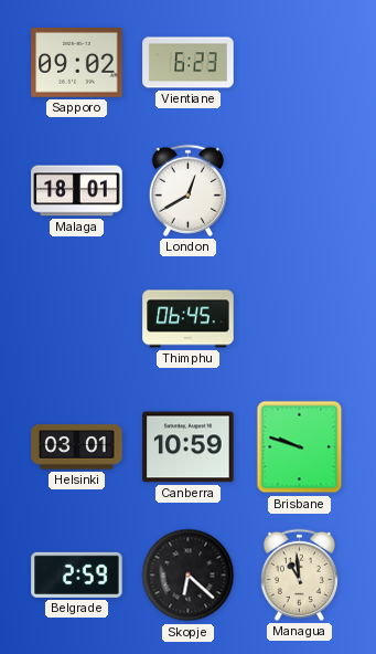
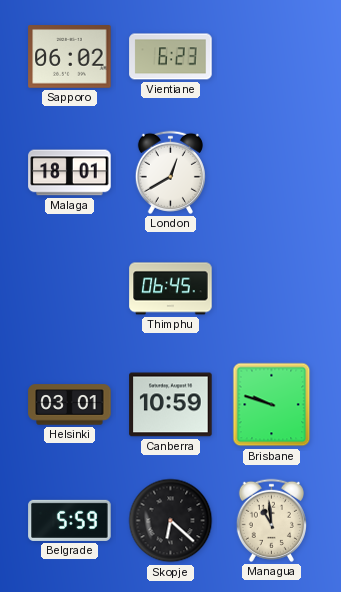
Sapporo: 09:02 -> 06:02 (70, 57)
Belgrade: 2:59 -> 5:59 (70, 520)
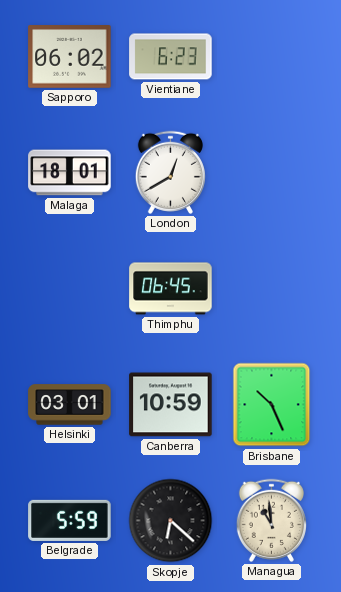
Brisbane: 9:48 -> 10:26 (272, 405)
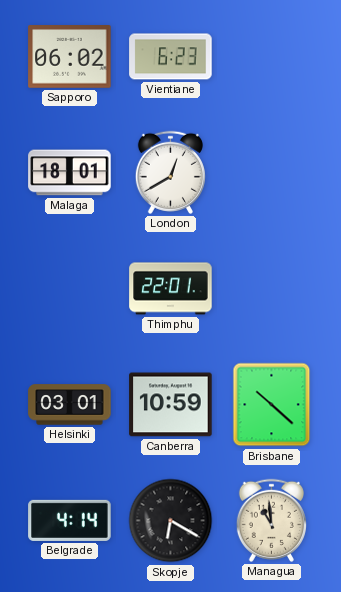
Thimphu: 06:45 -> 22:01 (171, 289)
Brisbane: 10:26 -> 10:22 (272, 405)
Belgrade: 5:59 -> 4:14 (70, 520)
Skopje: 6:22 -> 6:20 (171, 521)
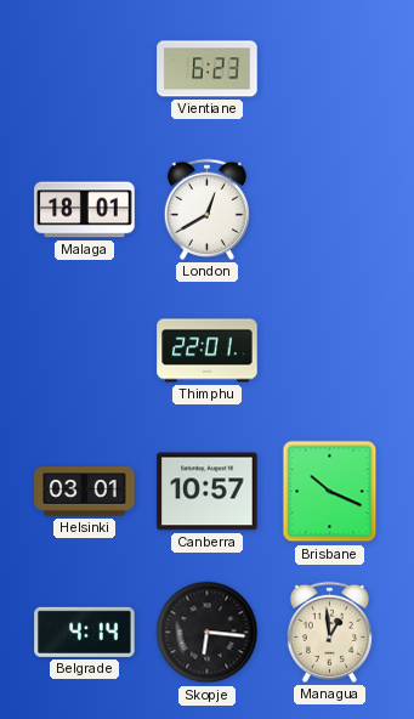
Sapporo: 06:02 -> none (70, 57)
Canberra: 10:59 -> 10:57 (208, 492)
Brisbane: 10:22 -> 10:19 (330, 492)
Skopje: 6:20 -> 6:16 (208, 633)
Managua: 10:59 -> 12:59 (329, 632)
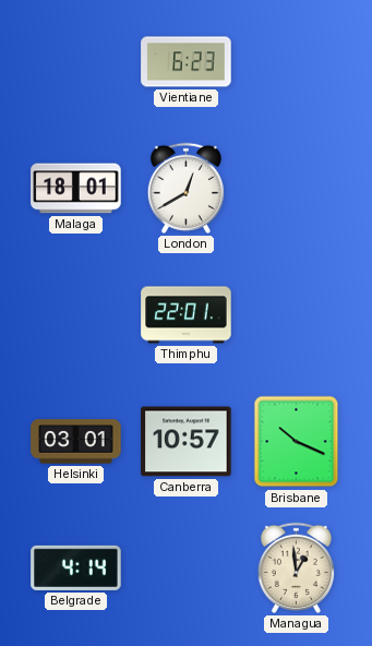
Skopje: 6:16 -> none (208, 633)
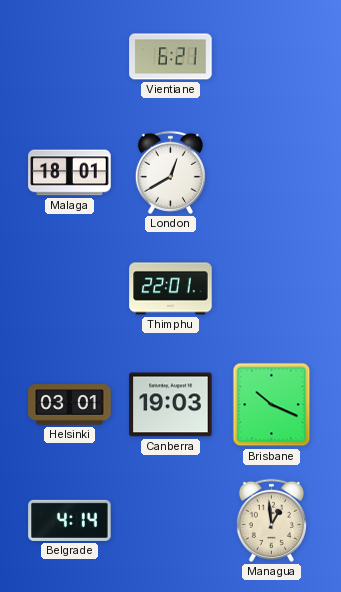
Vientiane: 6:23 -> 6:21 (171, 57)
Canberra: 10:57 -> 19:03 (171, 405)
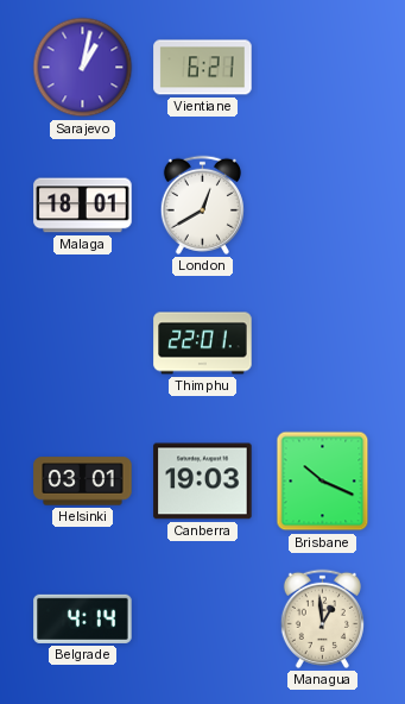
Sarajevo: none -> 1:02 (83, 68)
